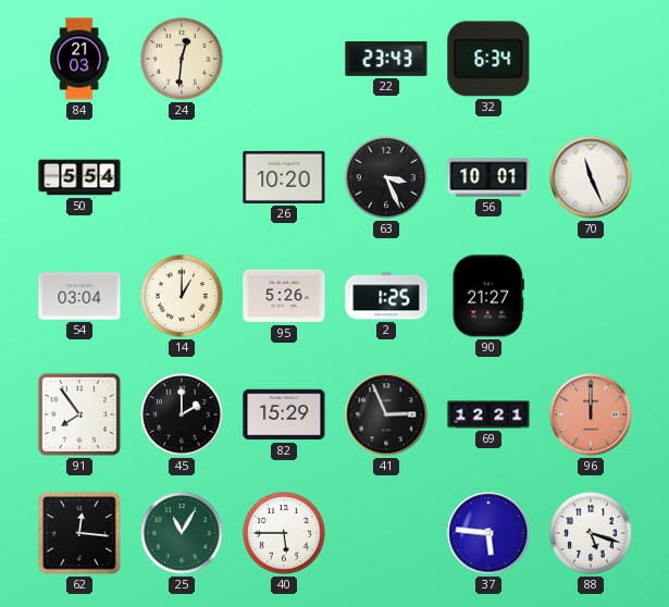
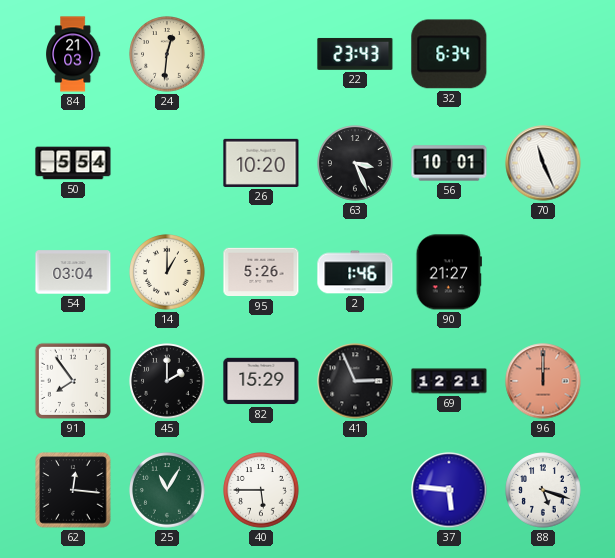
2: 1:25 -> 1:46 (355, 272)
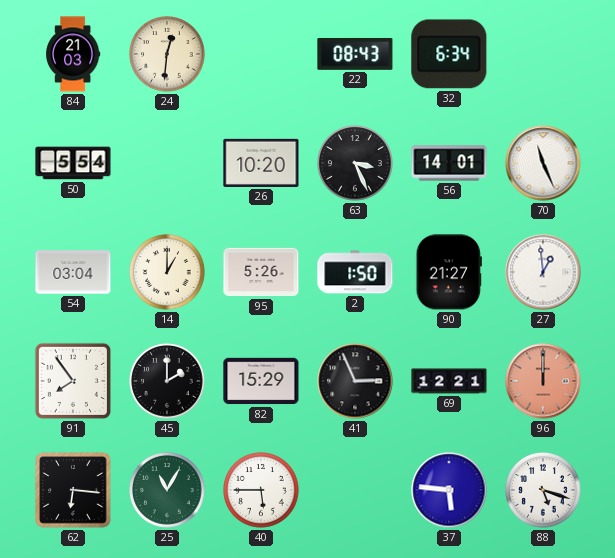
22: 23:43 -> 08:43 (355, 54)
56: 10:01 -> 14:01 (449, 163)
2: 1:46 -> 1:50 (355, 272)
27: none -> 12:59 (543, 272)
62: 12:16 -> 6:16 (73, 490)
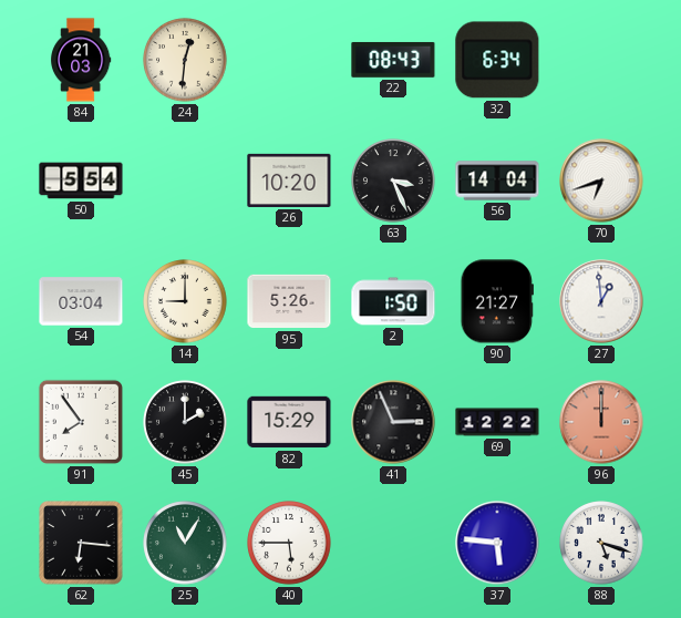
56: 14:01 -> 14:04 (497, 181)
70: 11:26 -> 6:42 (601, 181)
14: 1:00 -> 9:00 (185, 301)
69: 12:21 -> 12:22 (497, 422)
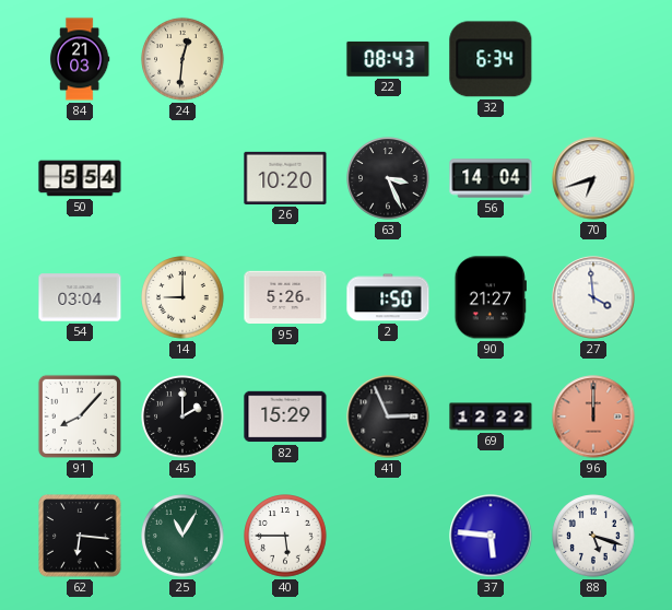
27: 12:59 -> 3:59 (593, 297)
91: 7:54 -> 8:07 (80, 417)
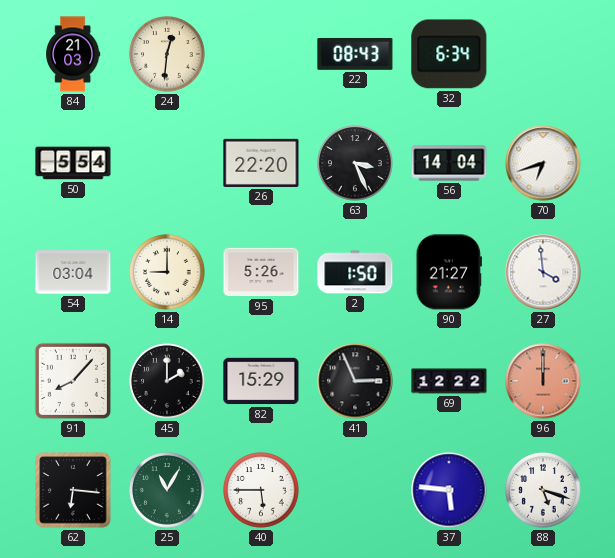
26: 10:20 -> 22:20 (261, 163)
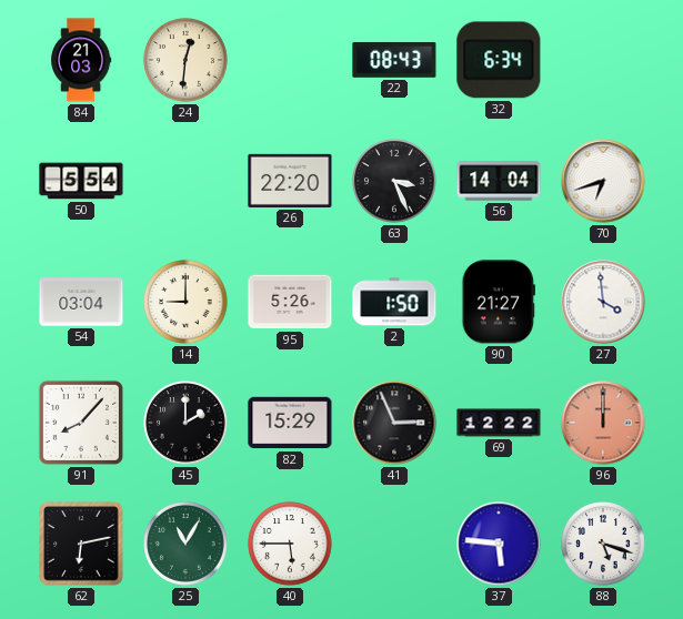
62: 6:16 -> 6:13 (81, 544)
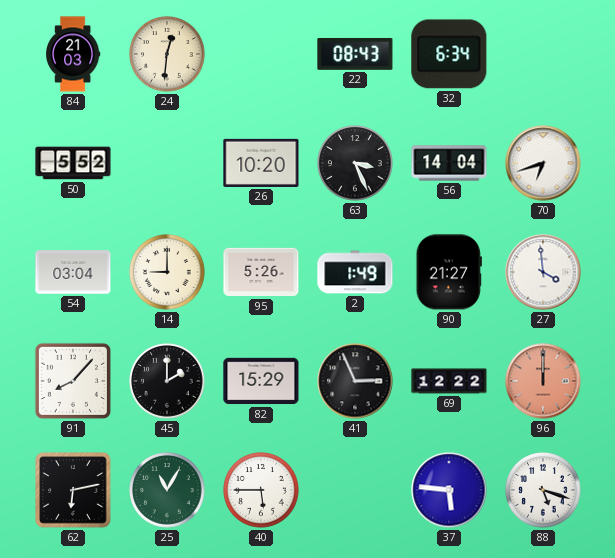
50: 5:54 -> 5:52 (73, 163)
26: 22:20 -> 10:20 (261, 163)
2: 1:50 -> 1:49 (355, 272)
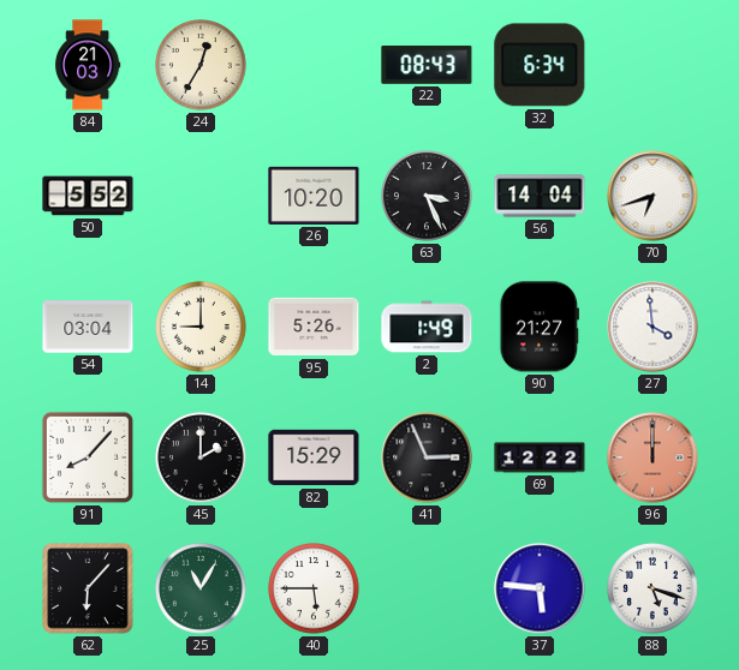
24: 12:31 -> 12:35 (201, 65)
62: 6:13 -> 6:07 (88, 588)
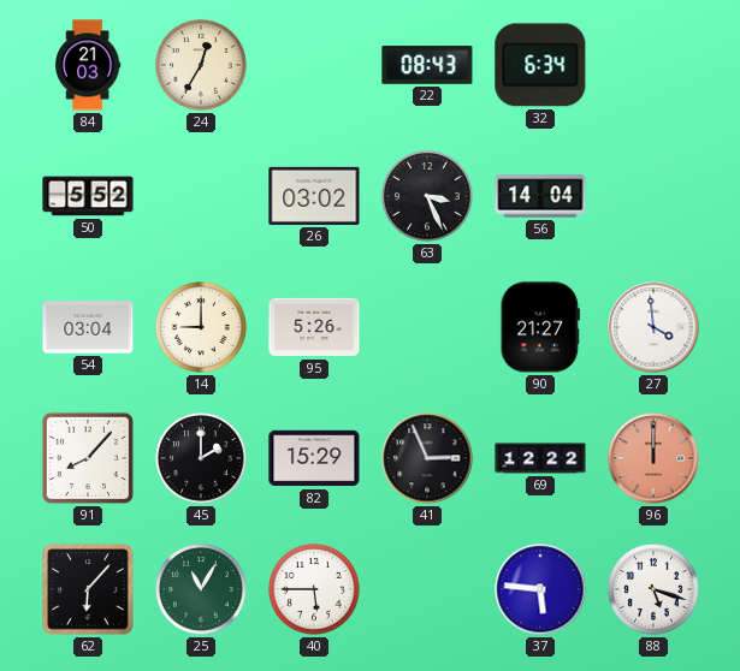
26: 10:20 -> 03:02 (314, 196)
70: 6:42 -> none (652, 196)
2: 1:49 -> none (427, 327)
